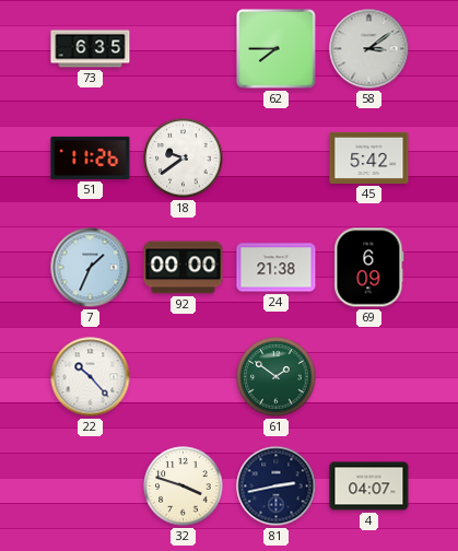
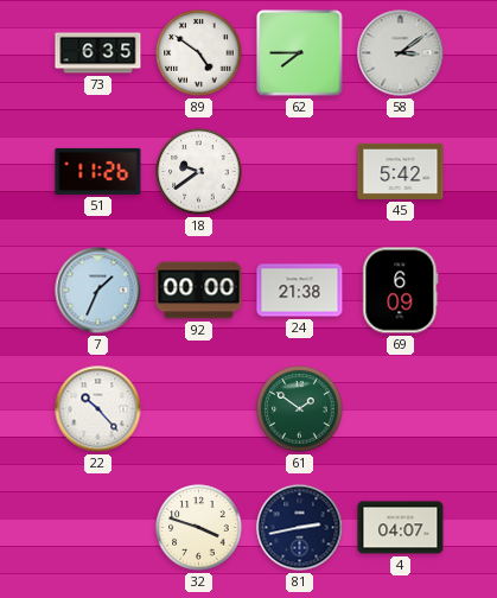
89: none -> 4:51 (199, 53)
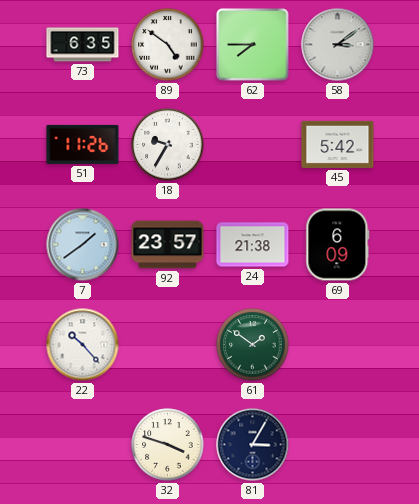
18: 9:39 -> 9:35 (168, 145)
7: 1:34 -> 1:39 (83, 245)
92: 00:00 -> 23:57 (168, 245)
81: 2:43 -> 3:05 (253, 445)
4: 04:07 -> none (401, 528)
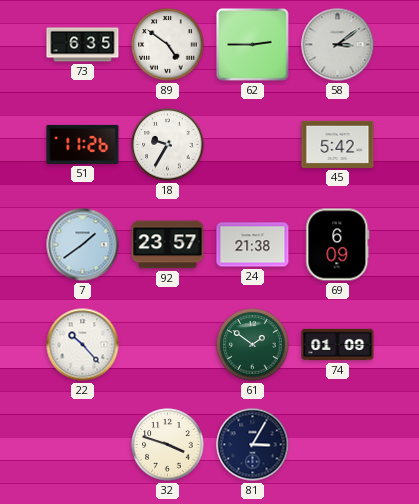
62: 7:45 -> 2:45 (253, 45)
74: none -> 01:09 (338, 345)
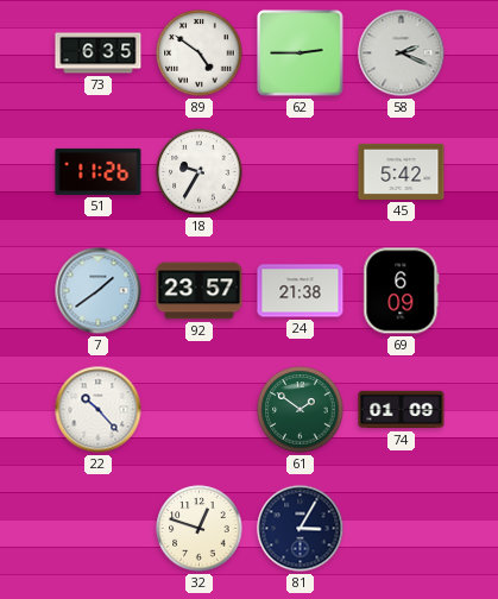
58: 3:09 -> 2:19 (402, 53)
32: 3:48 -> 12:48 (200, 529)
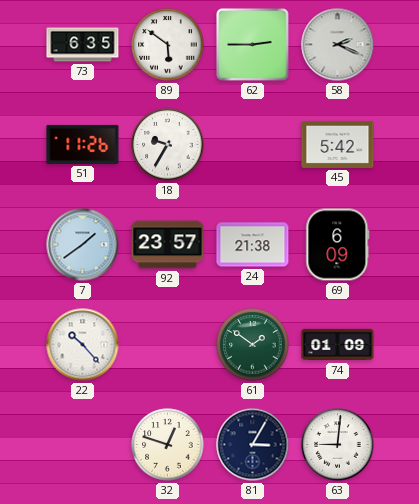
89: 4:51 -> 5:51 (168, 45)
63: none -> 9:01 (338, 445)
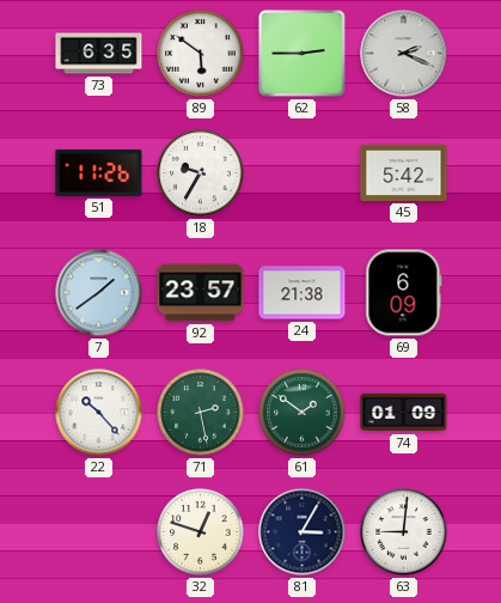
71: none -> 2:28 (201, 413)
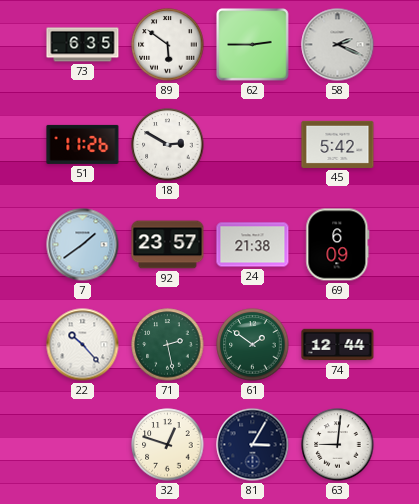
18: 9:35 -> 2:50 (168, 145)
74: 01:09 -> 12:44 (338, 345)
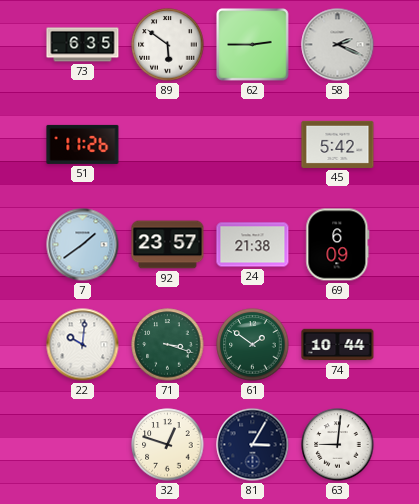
18: 2:50 -> none (168, 145)
22: 10:23 -> 10:01 (83, 345)
71: 2:28 -> 3:18 (168, 345)
74: 12:44 -> 10:44 (338, 345)
